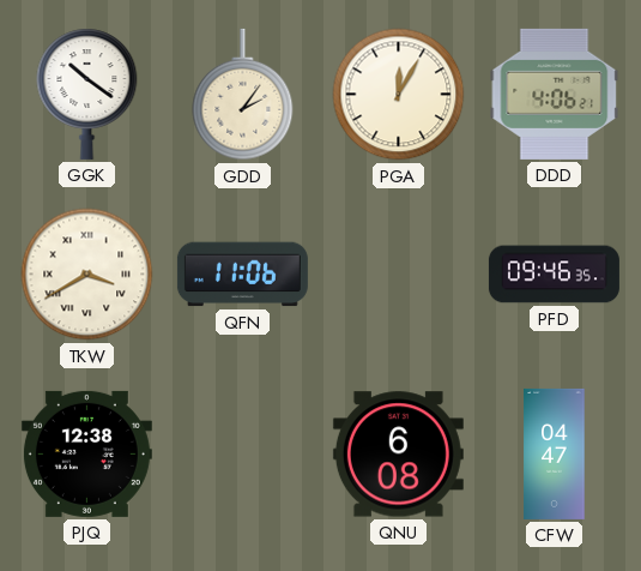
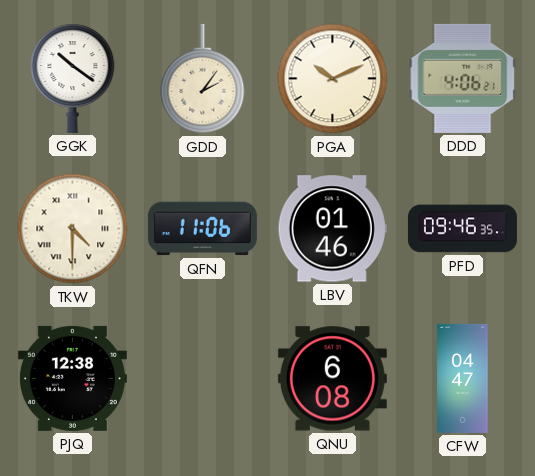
PGA: 12:05 -> 10:11 (333, 79)
TKW: 3:40 -> 4:30 (73, 229)
LBV: none -> 01:46 (332, 229)
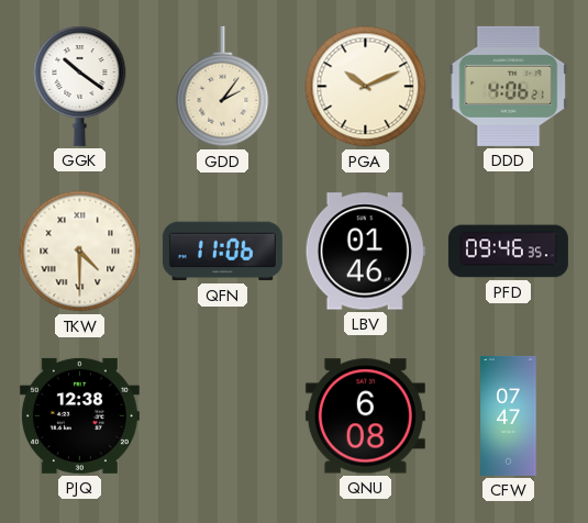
CFW: 04:47 -> 07:47 (509, 415)
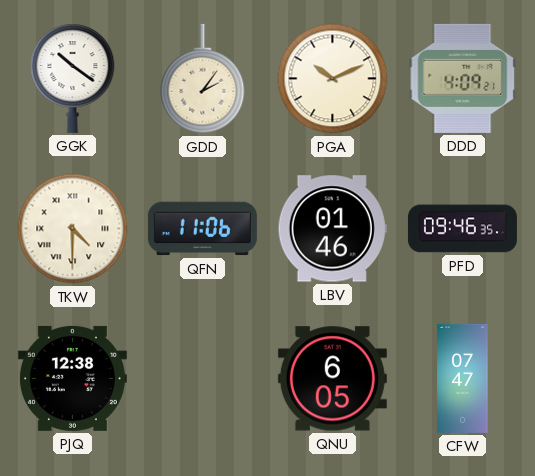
DDD: 4:06 -> 4:09 (463, 78)
QNU: 6:08 -> 6:05 (332, 379)
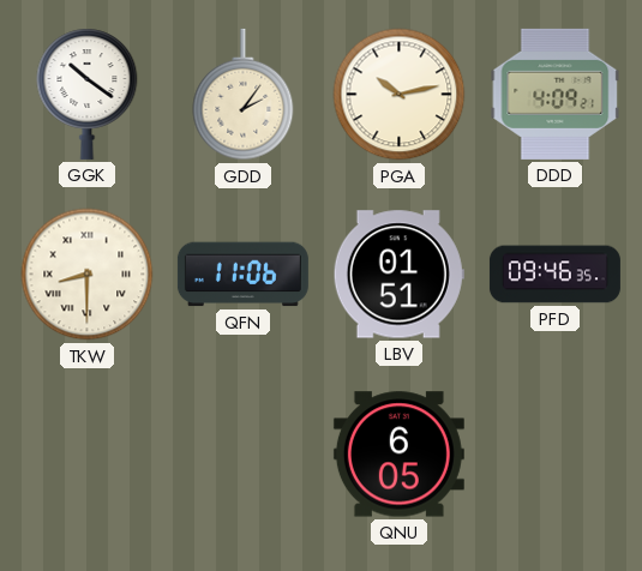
PGA: 10:11 -> 10:13 (400, 95)
TKW: 4:30 -> 8:30 (88, 275)
LBV: 01:46 -> 01:51 (398, 275)
PJQ: 12:38 -> none (72, 378)
CFW: 07:47 -> none (463, 378)
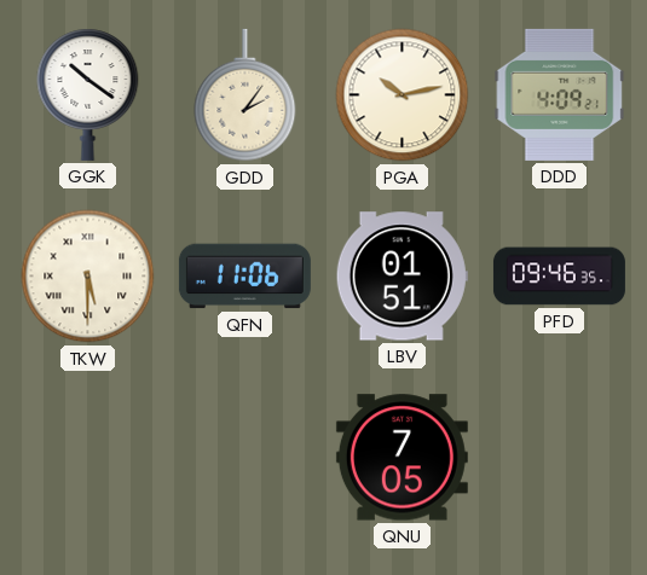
TKW: 8:30 -> 5:30 (88, 277)
QNU: 6:05 -> 7:05 (402, 458)
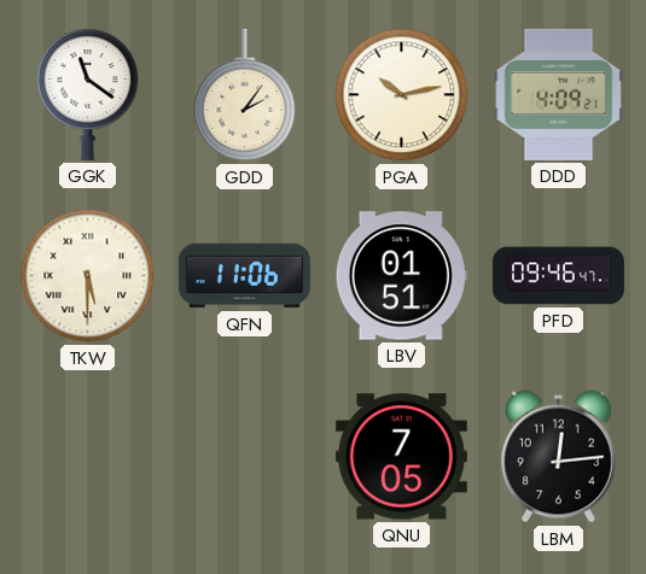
GGK: 10:21 -> 11:21 (88, 94)
PFD: 09:46:35 -> 09:46:47 (558, 276)
LBM: none -> 12:14 (558, 457)
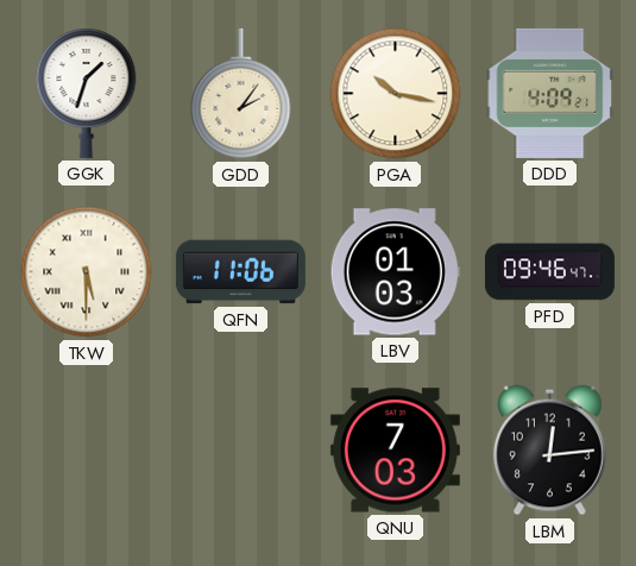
GGK: 11:21 -> 1:33 (87, 93)
PGA: 10:13 -> 10:17 (396, 94)
LBV: 01:51 -> 01:03 (395, 272)
QNU: 7:05 -> 7:03 (395, 451)
